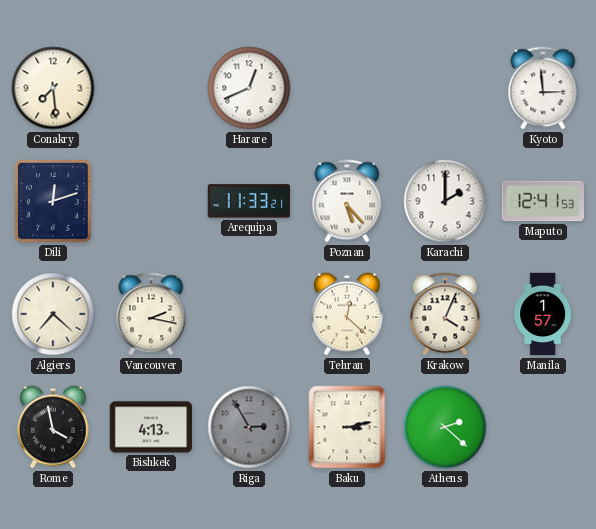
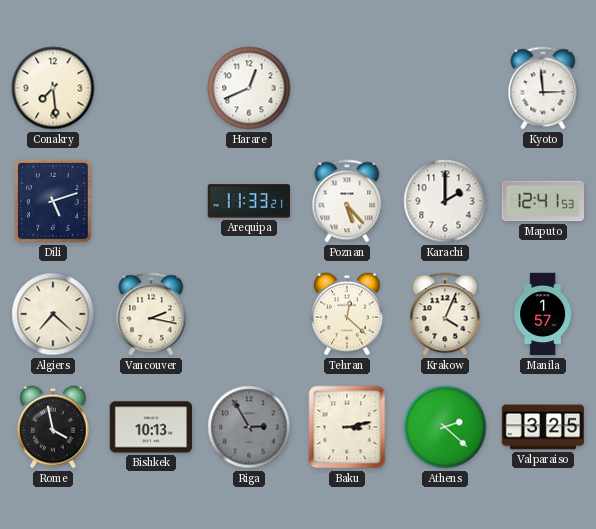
Dili: 12:12 -> 5:12 (53, 201)
Bishkek: 4:13 -> 10:13 (151, 427)
Valparaiso: none -> 3:25 (543, 427)
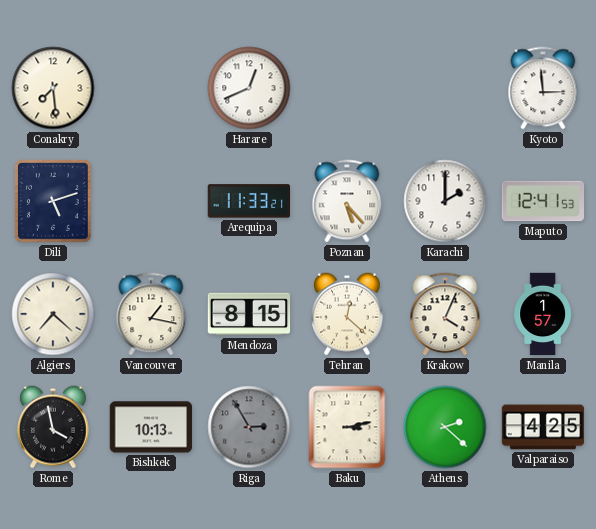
Vancouver: 2:17 -> 1:17 (151, 314)
Mendoza: none -> 8:15 (249, 314)
Valparaiso: 3:25 -> 4:25 (543, 427)
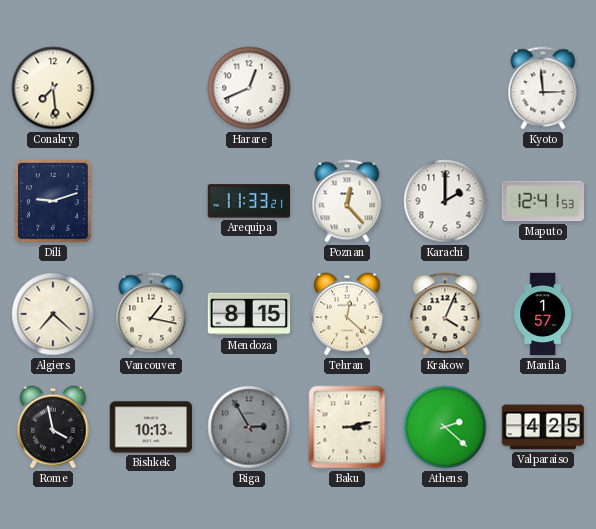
Dili: 5:12 -> 9:12 (53, 201)
Poznan: 5:23 -> 12:23 (347, 201)
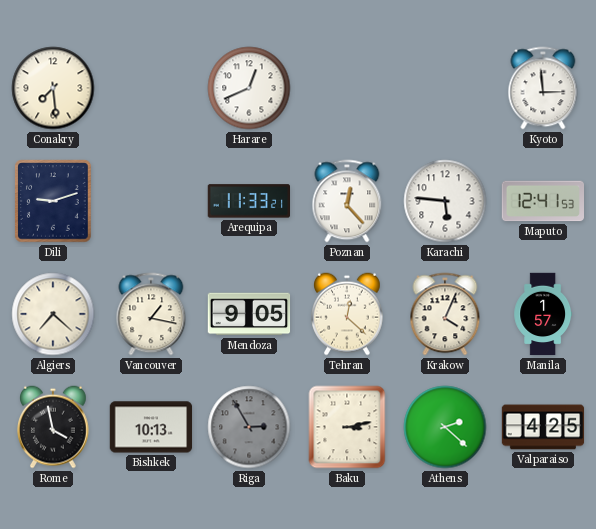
Karachi: 2:00 -> 5:46 (445, 201)
Mendoza: 8:15 -> 9:05 (249, 314)
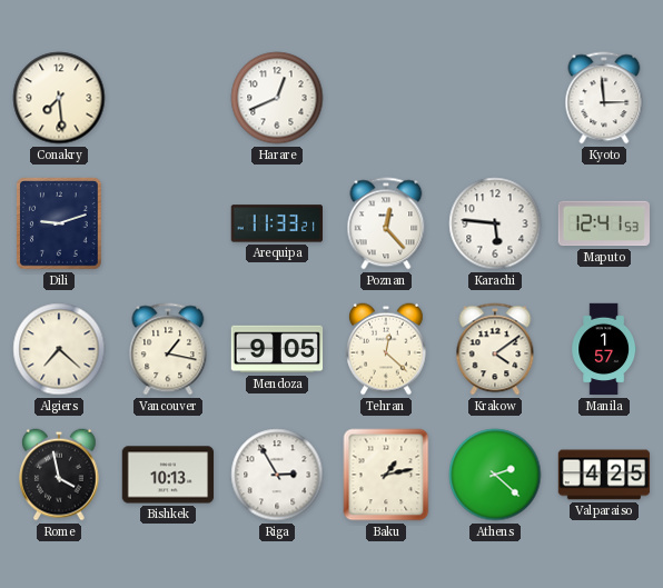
Krakow: 4:04 -> 4:09 (495, 349)
Riga dial: grey -> white (277, 475)
Baku: 3:13 -> 1:13 (386, 475)
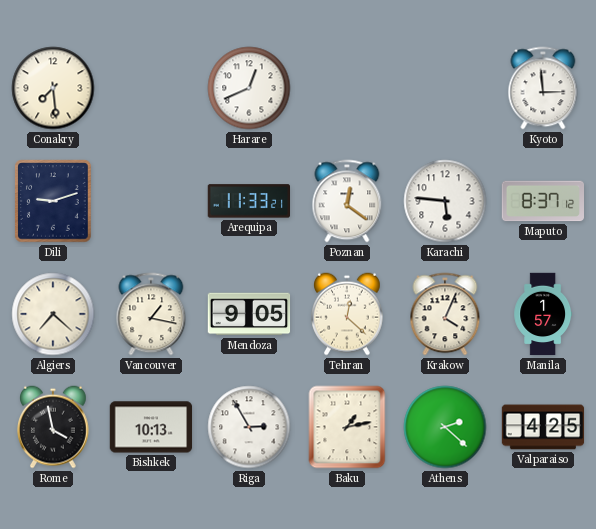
Poznan: 12:23 -> 12:21 (347, 201)
Maputo: 12:41 -> 8:37 (543, 201)
Krakow: 4:09 -> 4:04 (445, 314)
